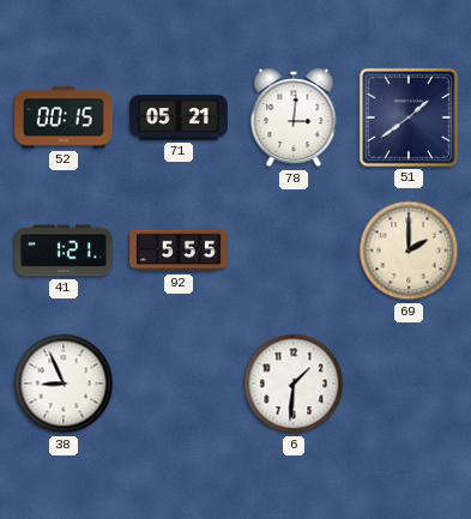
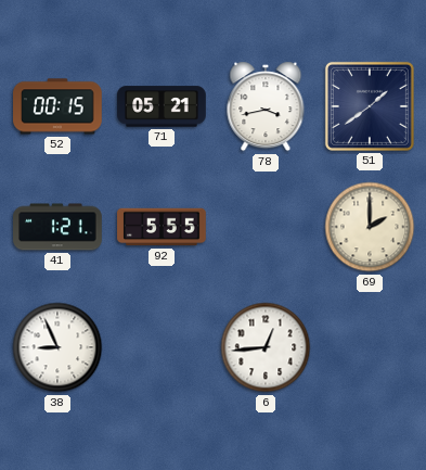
78: 3:01 -> 3:43 (266, 106)
6: 1:31 -> 12:44 (266, 347)
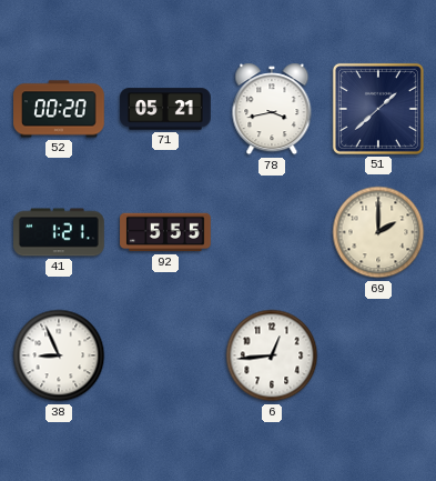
52: 00:15 -> 00:20 (60, 109)
51: 1:39 -> 1:38 (378, 109)
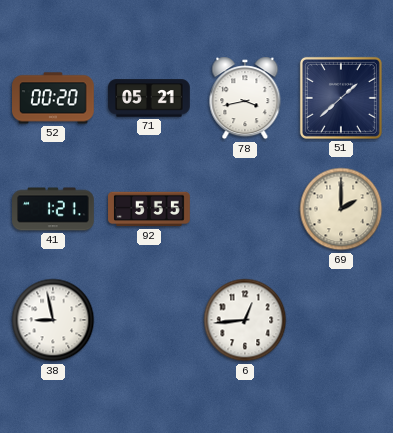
38: 8:56 -> 8:58 (53, 320)
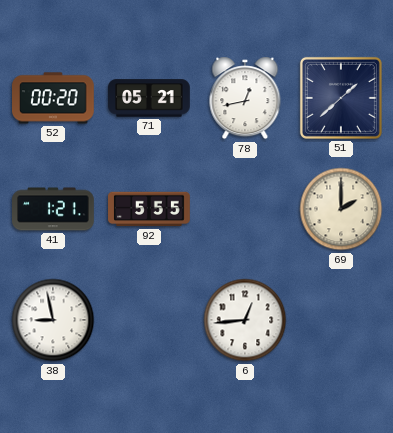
78: 3:43 -> 12:43 (245, 98)
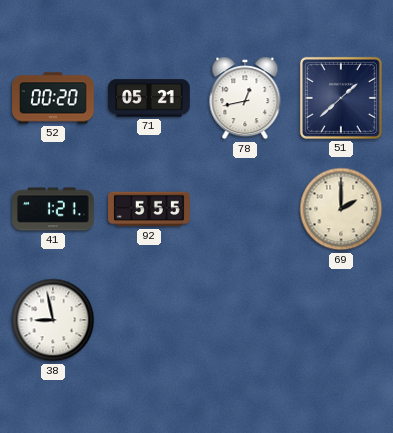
6: 12:44 -> none (245, 320)
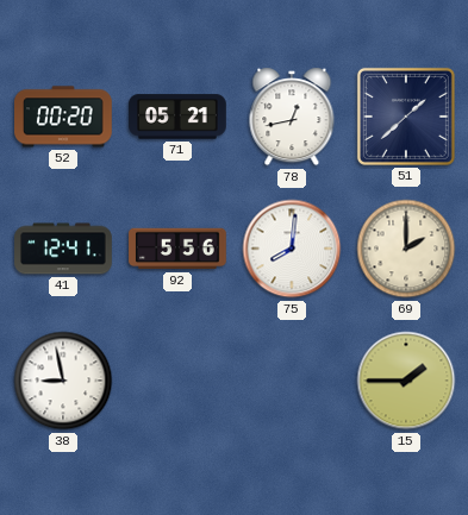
41: 1:21 -> 12:41 (63, 249)
92: 5:55 -> 5:56 (177, 249)
75: none -> 8:01 (292, 249)
15: none -> 1:45 (406, 381)
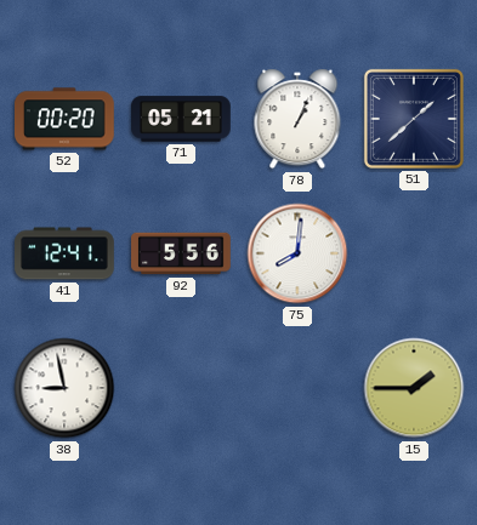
78: 12:43 -> 1:04 (297, 119)
69: 2:00 -> none (406, 249)
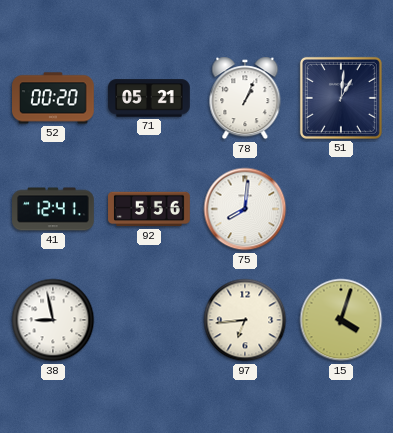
51: 1:38 -> 1:01 (341, 98)
97: none -> 6:44 (245, 320)
15: 1:45 -> 4:03 (341, 320)
